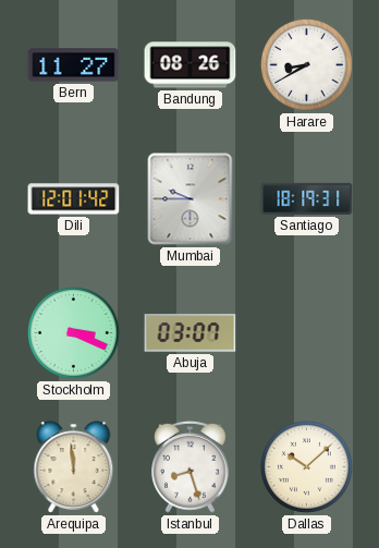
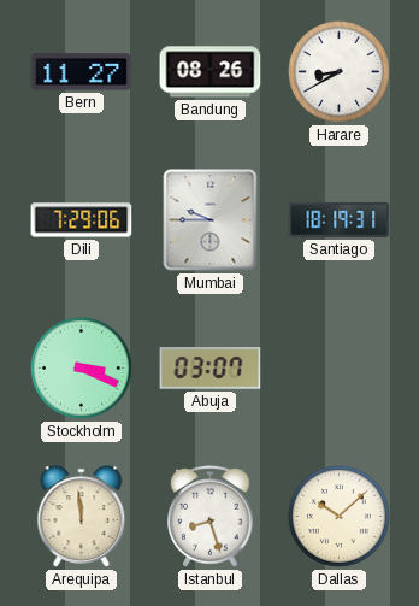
Dili: 12:01 -> 7:29 (82, 220)
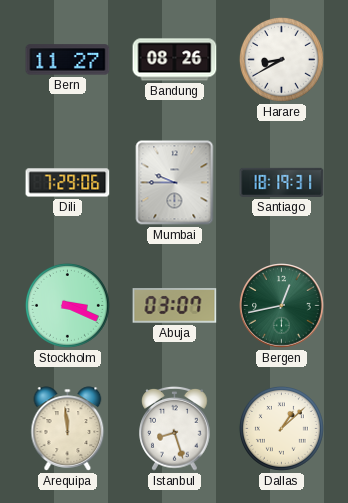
Bergen: none -> 12:43 (282, 306)
Dallas: 10:08 -> 1:08 (281, 428)
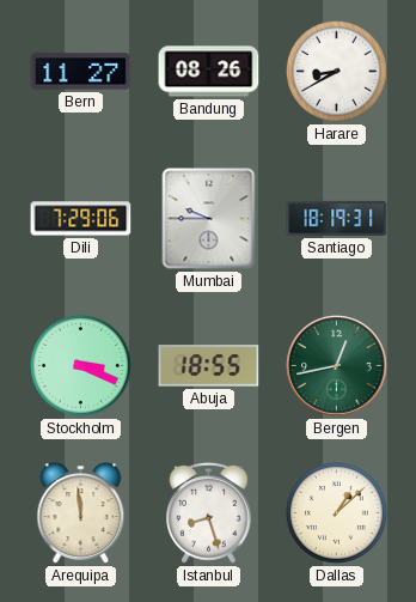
Abuja: 03:07 -> 18:55 (209, 366)
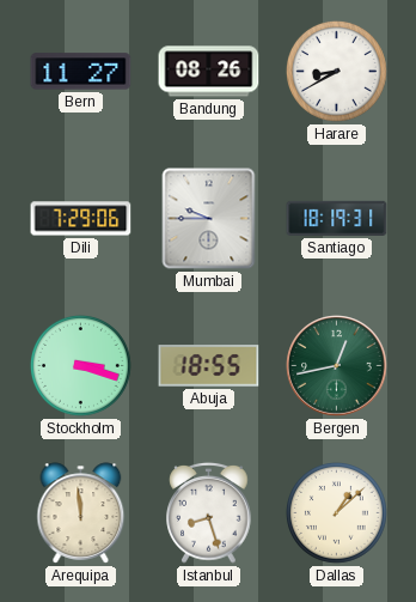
Stockholm: 3:19 -> 3:18 (80, 365)
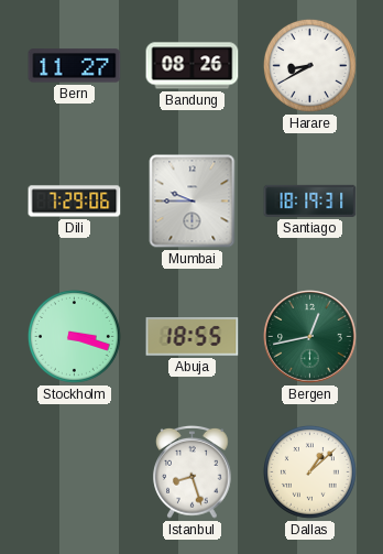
Arequipa: 11:59 -> none (81, 513)
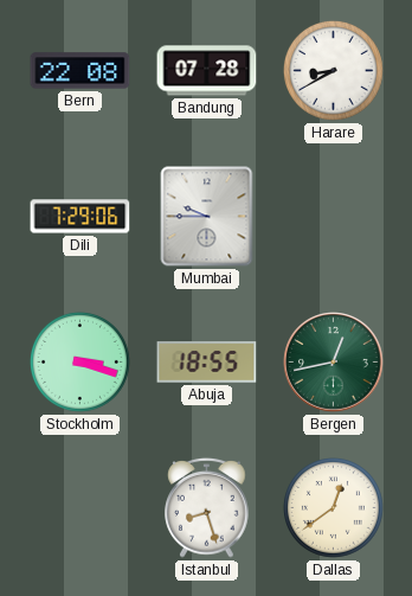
Bern: 11:27 -> 22:08 (81, 71)
Bandung: 08:26 -> 07:28 (207, 71)
Santiago: 18:19 -> none (310, 200)
Dallas: 1:08 -> 12:39 (333, 507)
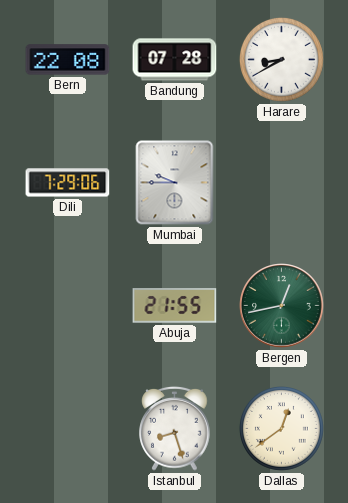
Stockholm: 3:18 -> none (79, 361)
Abuja: 18:55 -> 21:55 (175, 306)
